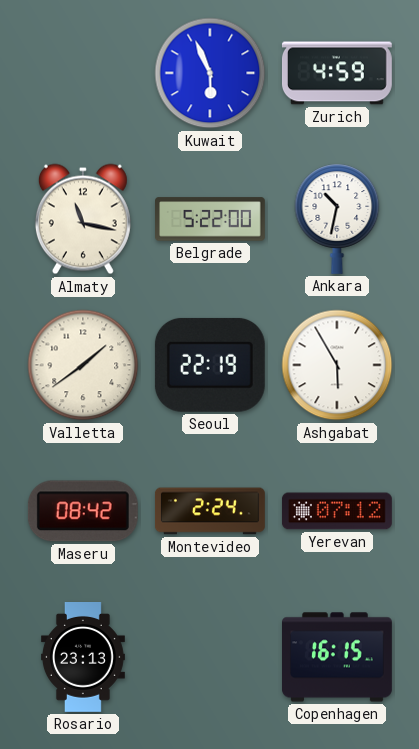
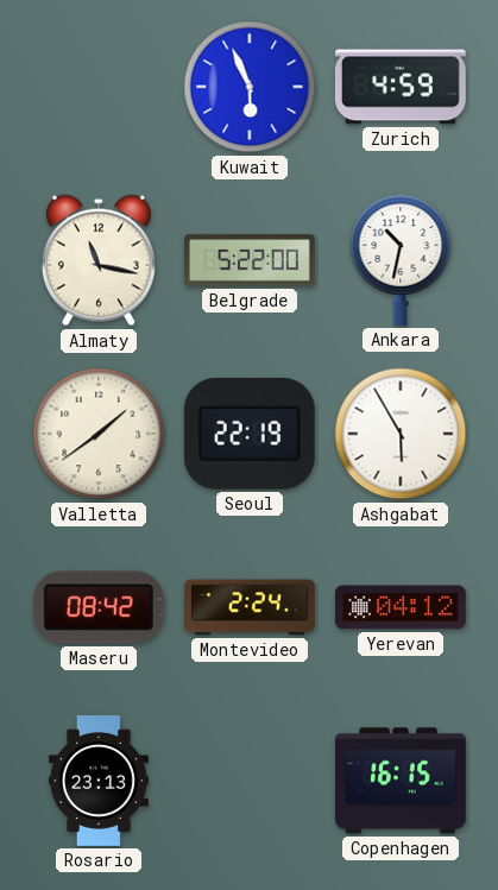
Yerevan: 07:12 -> 04:12 (401, 607)
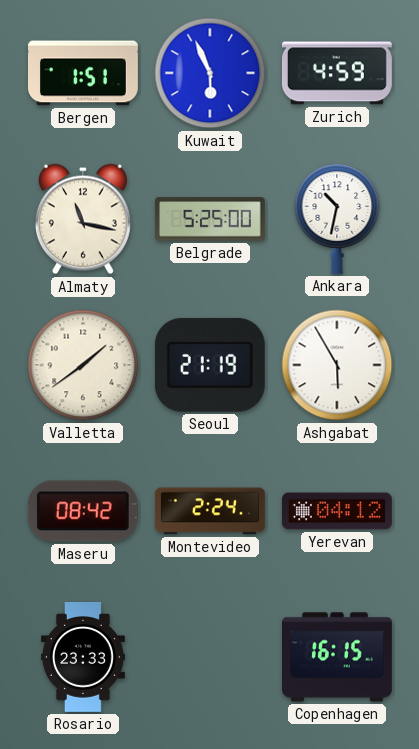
Bergen: none -> 1:51 (84, 73)
Belgrade: 5:22 -> 5:25 (211, 219)
Seoul: 22:19 -> 21:19 (210, 365)
Rosario: 23:13 -> 23:33 (83, 658)
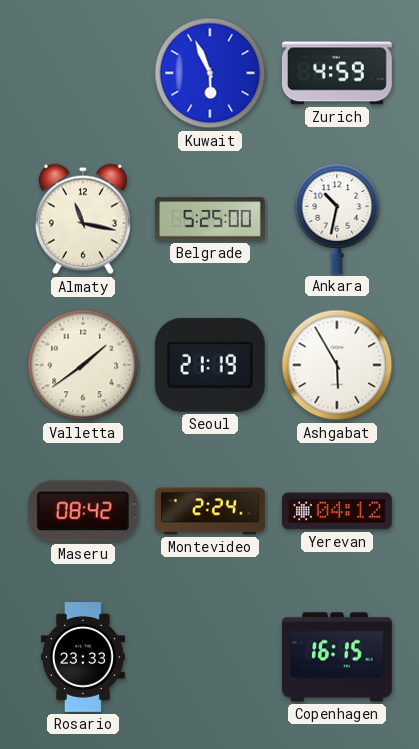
Bergen: 1:51 -> none (84, 73)
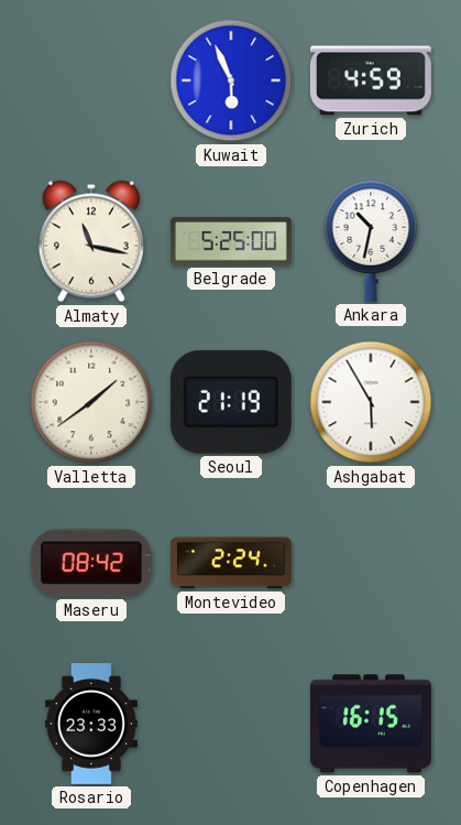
Yerevan: 04:12 -> none (337, 511)
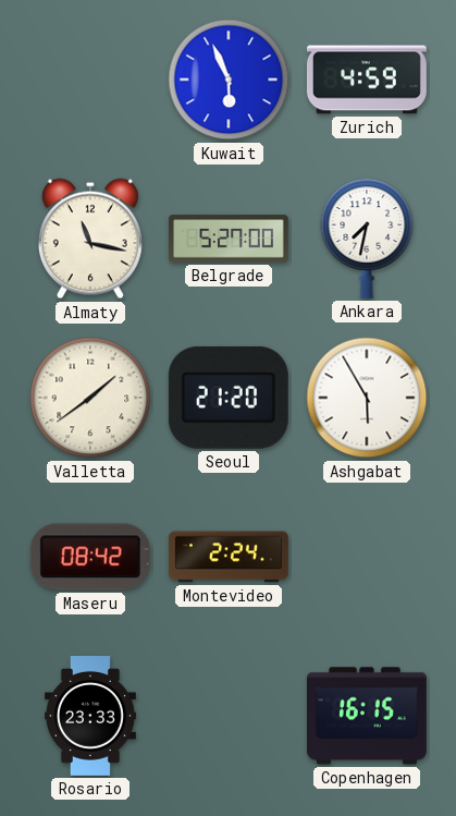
Belgrade: 5:25 -> 5:27 (230, 239)
Ankara: 10:32 -> 7:32 (367, 239)
Seoul: 21:19 -> 21:20 (229, 398)
